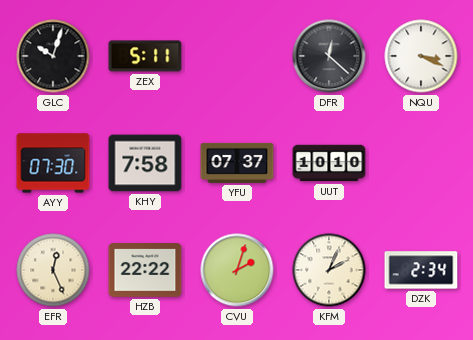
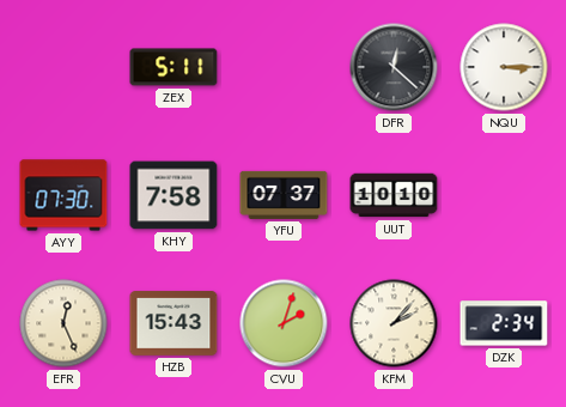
GLC: 10:03 -> none (53, 56)
NQU: 3:19 -> 3:15 (504, 67)
HZB: 22:22 -> 15:43 (174, 323)
KFM: 2:04 -> 2:07 (394, 323)
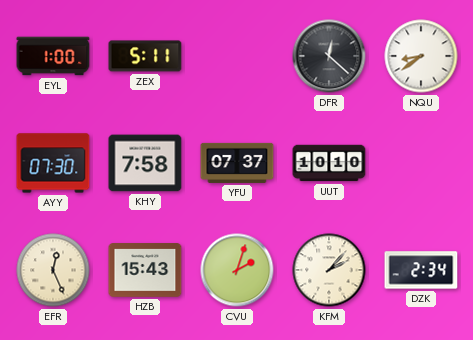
EYL: none -> 1:00 (53, 56)
NQU: 3:15 -> 8:39 (421, 56)
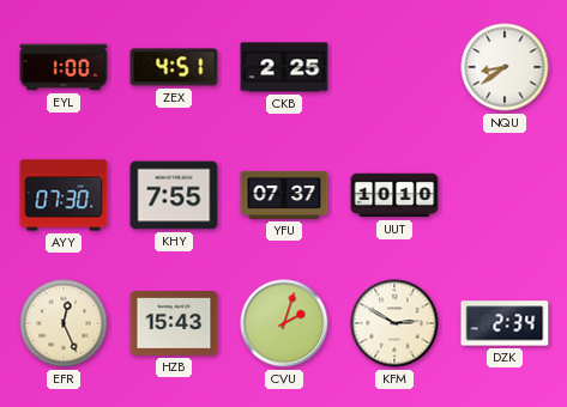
ZEX: 5:11 -> 4:51 (174, 67)
CKB: none -> 2:25 (284, 67)
DFR: 12:22 -> none (329, 56)
KHY: 7:58 -> 7:55 (174, 195)
KFM: 2:07 -> 2:50 (394, 323)
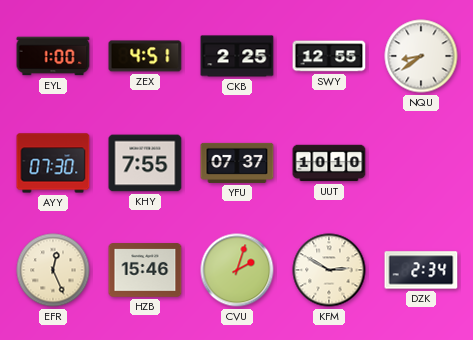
SWY: none -> 12:55 (329, 56)
HZB: 15:43 -> 15:46 (145, 270)
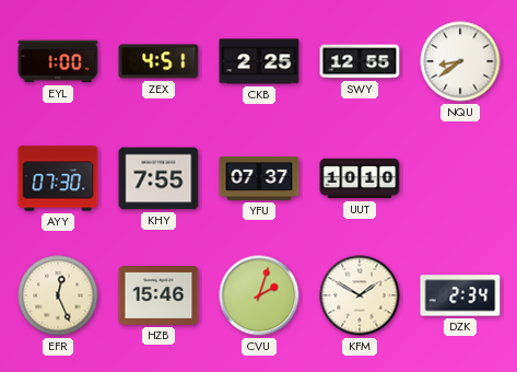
KFM: 2:50 -> 1:50 (360, 295)
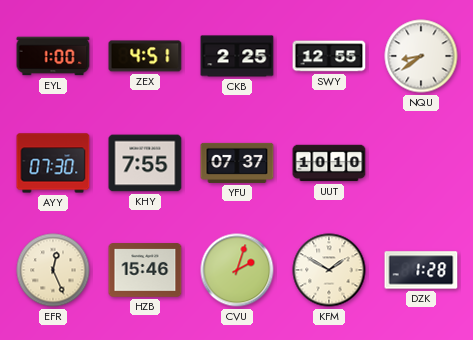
DZK: 2:34 -> 1:28 (421, 270)
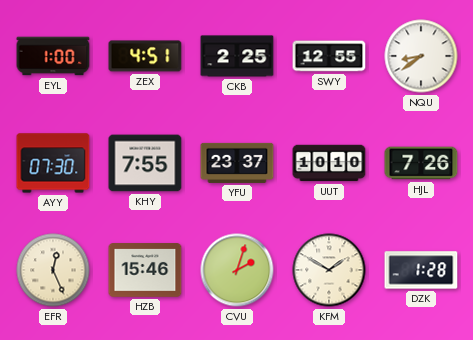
YFU: 07:37 -> 23:37 (237, 163)
HJL: none -> 7:26 (421, 163)
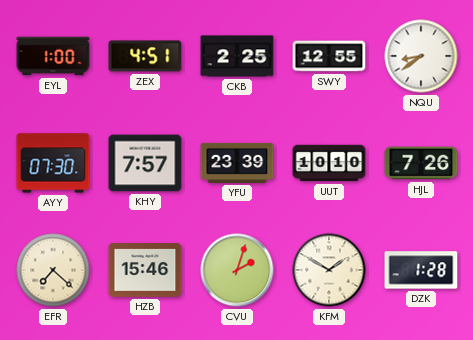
KHY: 7:55 -> 7:57 (145, 163)
YFU: 23:37 -> 23:39 (237, 163)
EFR: 12:26 -> 7:22 (53, 270)
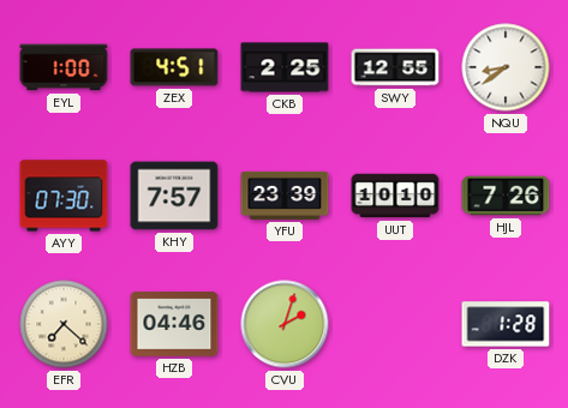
HZB: 15:46 -> 04:46 (174, 324)
KFM: 1:50 -> none (329, 270)
